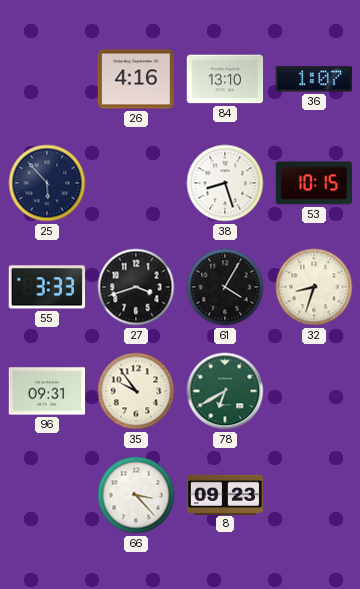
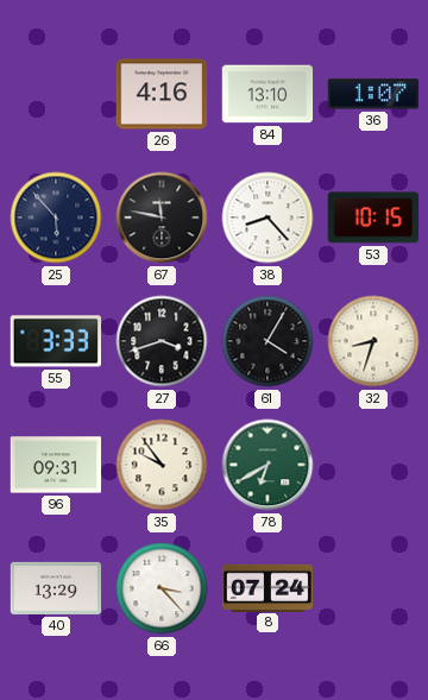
67: none -> 11:47 (162, 217)
38: 8:27 -> 8:23 (267, 217)
40: none -> 13:29 (56, 588)
8: 09:23 -> 07:24 (267, 587)
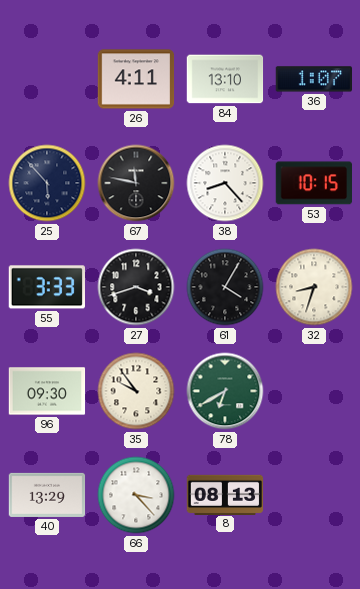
26: 4:16 -> 4:11 (136, 79)
96: 09:31 -> 09:30 (47, 391)
8: 07:24 -> 08:13 (225, 494)
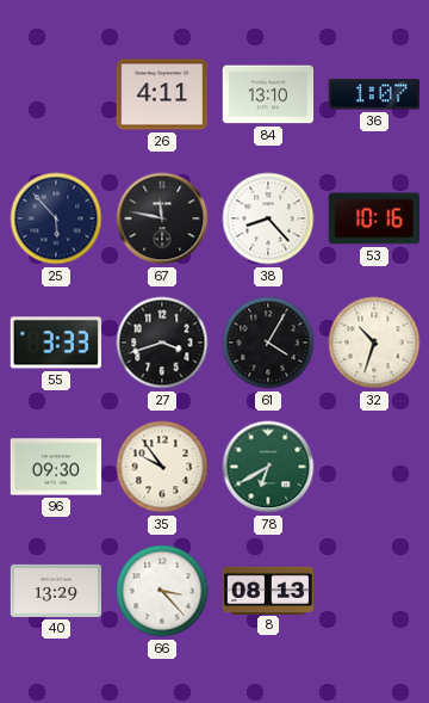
53: 10:15 -> 10:16 (373, 218)
32: 8:33 -> 10:33 (374, 343)
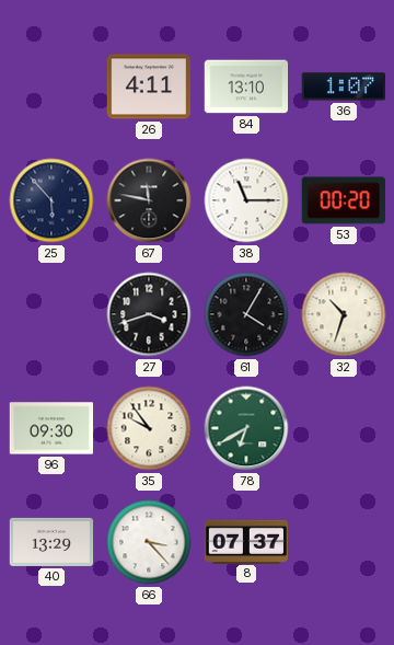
38: 8:23 -> 11:15 (246, 200)
53: 10:16 -> 00:20 (343, 200)
55: 3:33 -> none (55, 343)
8: 08:13 -> 07:37 (246, 541)
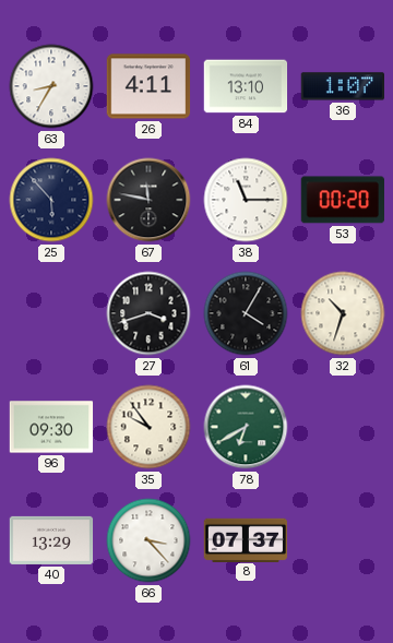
63: none -> 8:35 (51, 86)
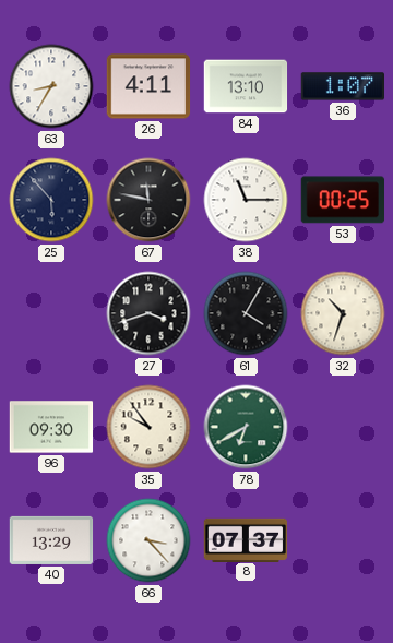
53: 00:20 -> 00:25 (342, 200)
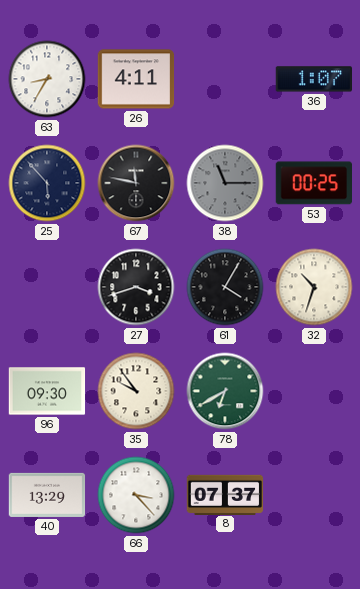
84: 13:10 -> none (246, 86)
38 dial: white -> grey (225, 183)
